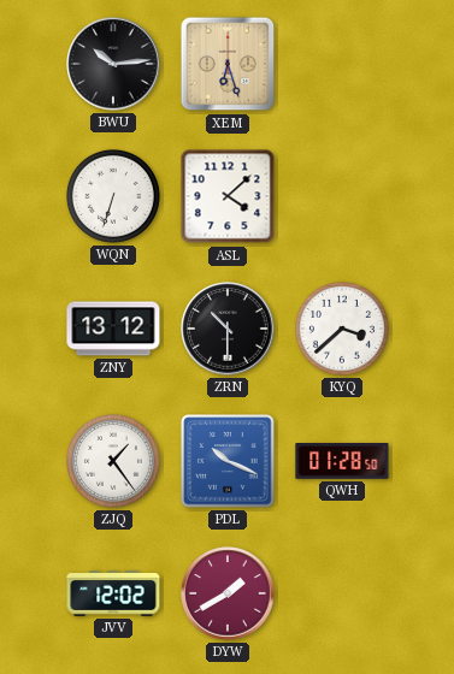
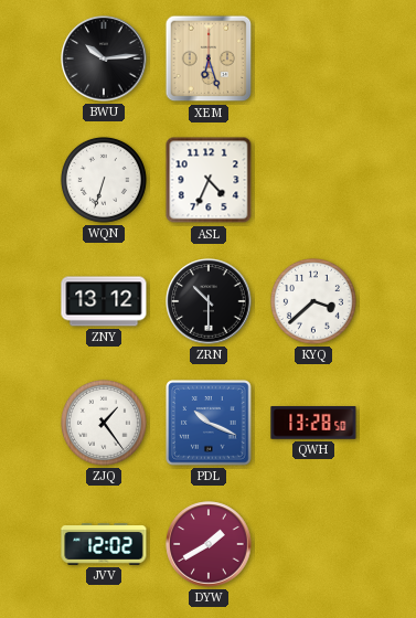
ASL: 4:08 -> 4:34 (209, 180)
QWH: 01:28 -> 13:28 (313, 424)
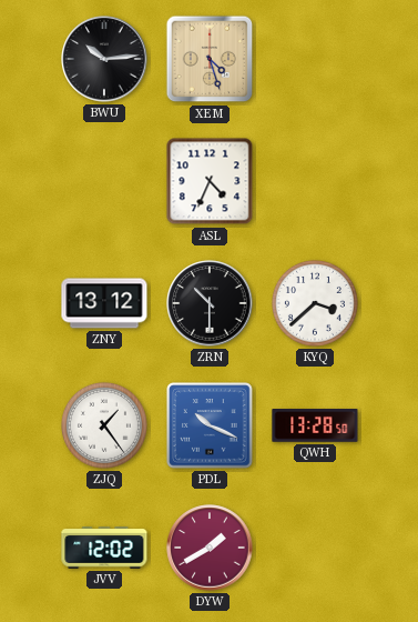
XEM: 6:27 -> 4:27 (210, 59)
WQN: 6:33 -> none (104, 180)
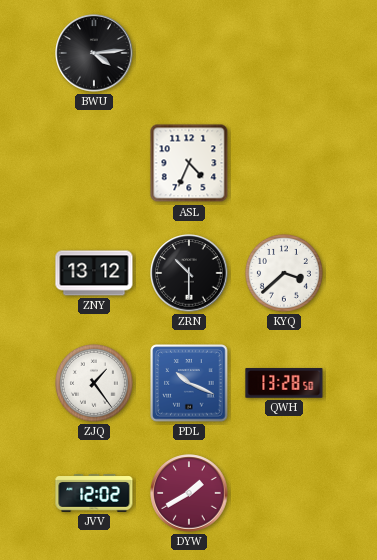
BWU: 10:14 -> 4:14 (94, 53)
XEM: 4:27 -> none (210, 59)
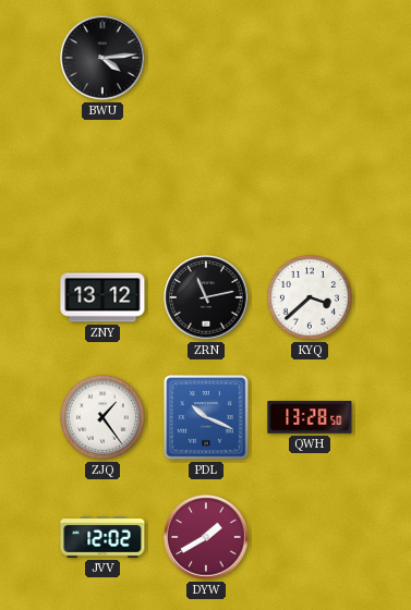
ASL: 4:34 -> none (189, 163)
ZRN: 10:30 -> 11:13 (206, 297)
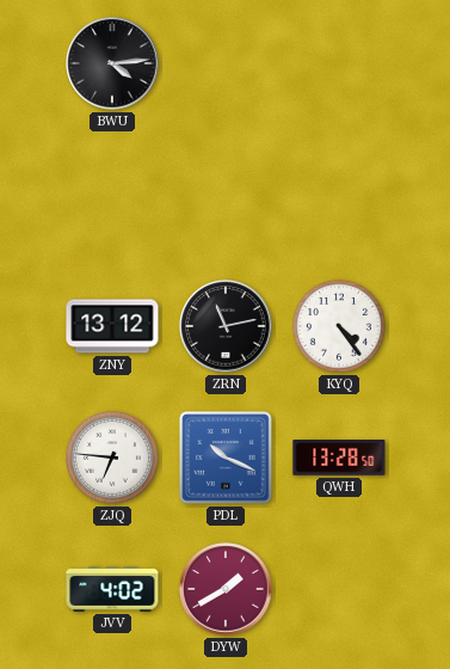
KYQ: 3:38 -> 4:24 (339, 326)
ZJQ: 1:24 -> 6:46 (112, 458)
JVV: 12:02 -> 4:02 (112, 590)
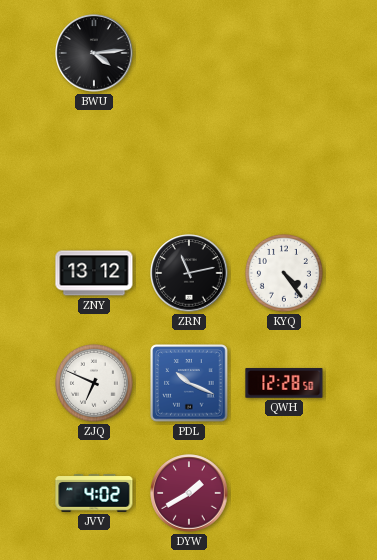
ZJQ: 6:46 -> 6:49 (94, 383)
QWH: 13:28 -> 12:28 (284, 384)
